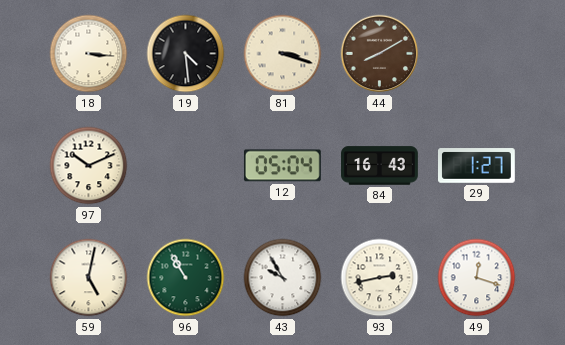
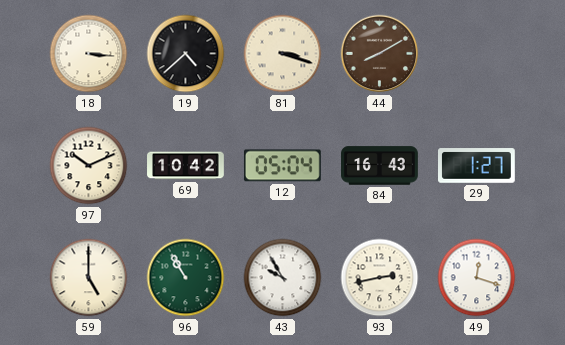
19: 4:29 -> 4:38 (186, 54)
69: none -> 10:42 (186, 166)
59: 5:02 -> 5:00 (89, 278)
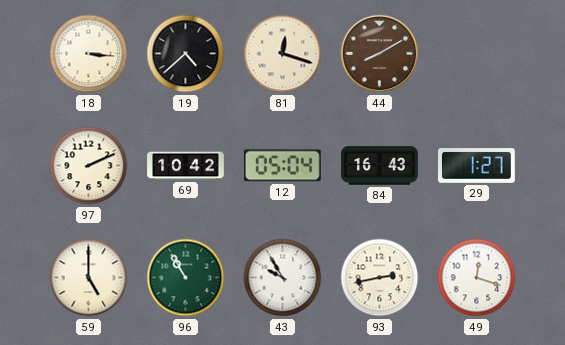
81: 3:18 -> 12:18 (283, 54)
97: 10:11 -> 2:11 (89, 166)
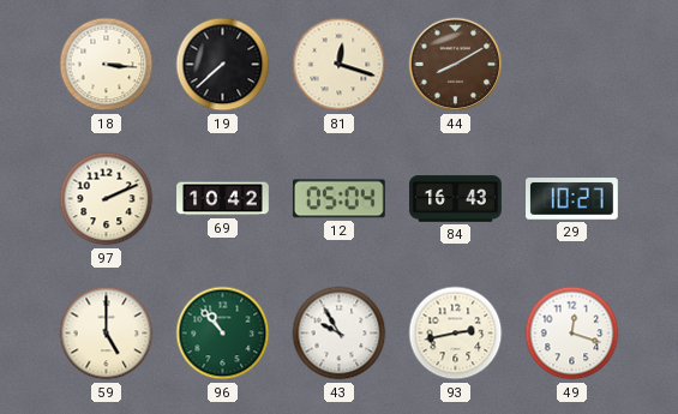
19: 4:38 -> 7:38 (223, 65)
29: 1:27 -> 10:27 (572, 199)
96: 10:55 -> 10:53 (223, 334)
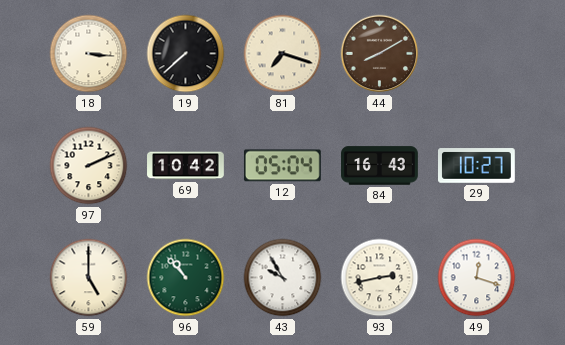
81: 12:18 -> 7:18 (283, 54)
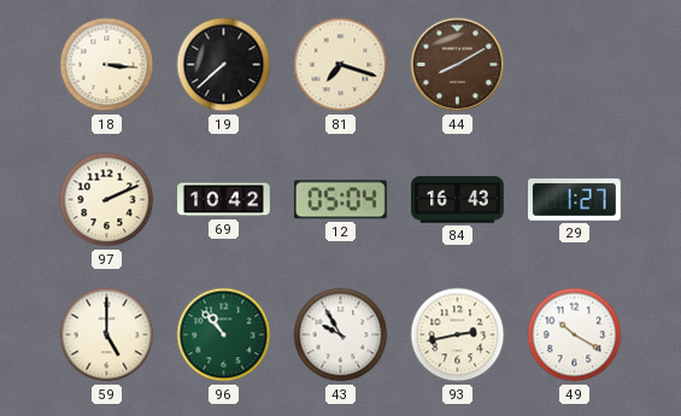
29: 10:27 -> 1:27 (575, 200)
49: 12:18 -> 10:20 (575, 335)
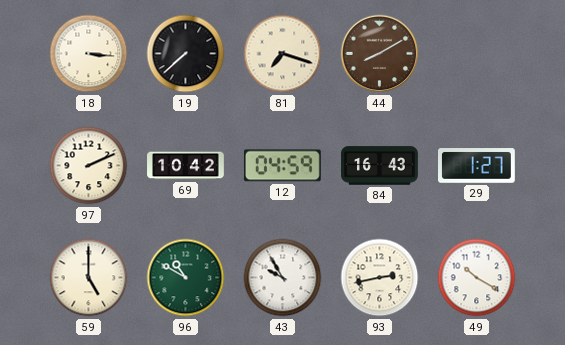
12: 05:04 -> 04:59 (282, 166)
96: 10:53 -> 10:50 (186, 278)
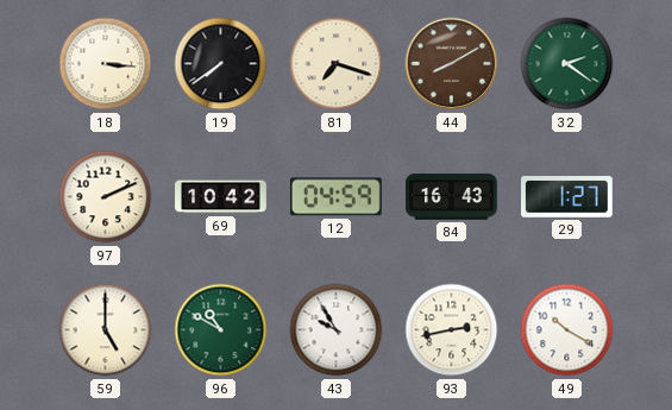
19: 7:38 -> 7:39 (221, 64)
32: none -> 2:21 (567, 64)
